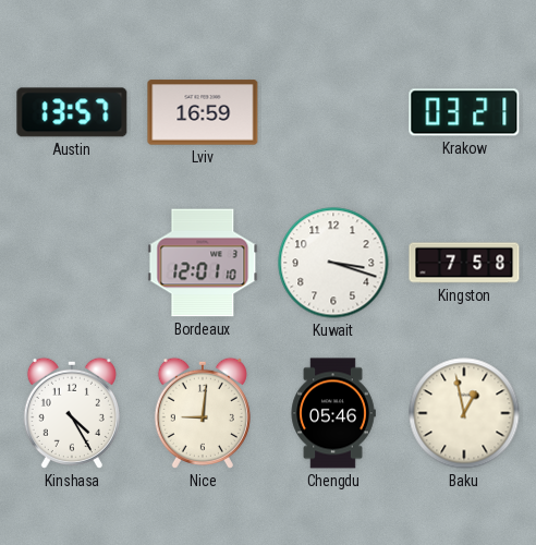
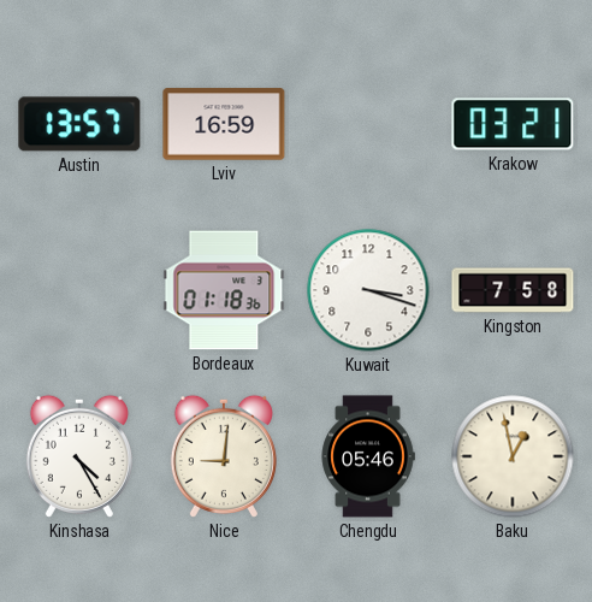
Bordeaux: 12:01 -> 01:18 (224, 290)
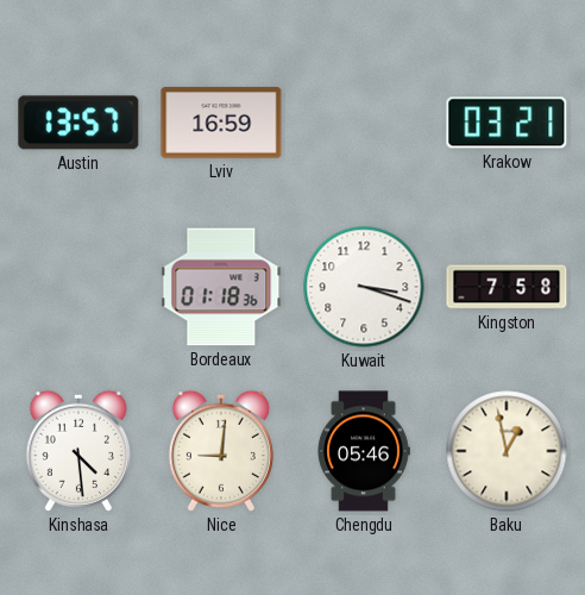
Kinshasa: 4:25 -> 4:29 (78, 451)
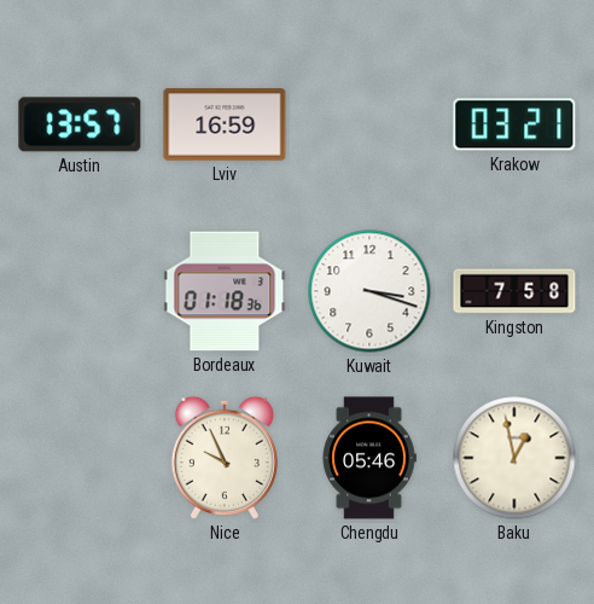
Kinshasa: 4:29 -> none (78, 451)
Nice: 9:01 -> 9:56 (225, 458)
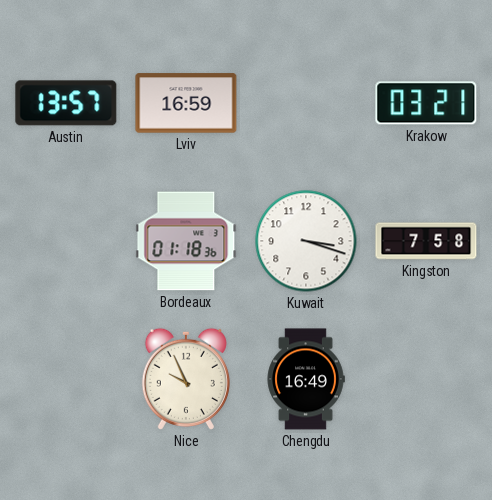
Chengdu: 05:46 -> 16:49 (306, 379)
Baku: 12:58 -> none (514, 458)
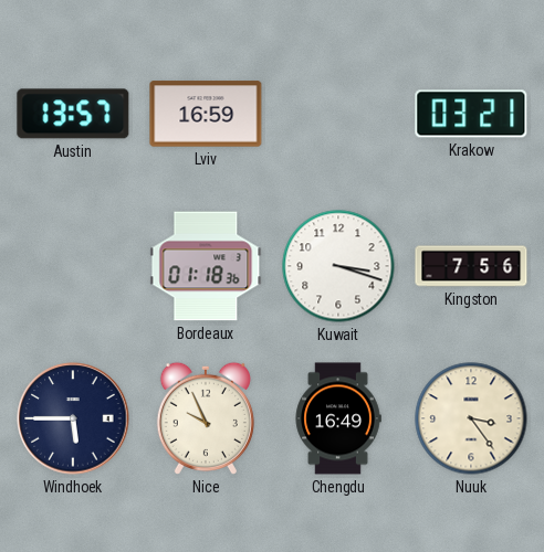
Kingston: 7:58 -> 7:56 (471, 266)
Windhoek: none -> 5:45 (73, 418)
Nuuk: none -> 3:24 (471, 418)
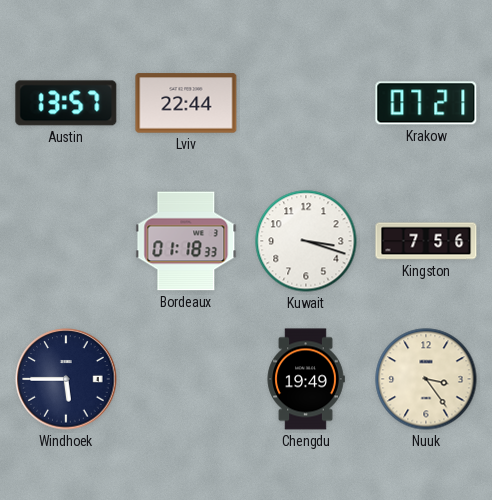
Lviv: 16:59 -> 22:44 (186, 103)
Krakow: 03:21 -> 07:21 (426, 103)
Bordeaux: 01:18:36 -> 01:18:33 (186, 241)
Nice: 9:56 -> none (206, 418)
Chengdu: 16:49 -> 19:49 (306, 379)
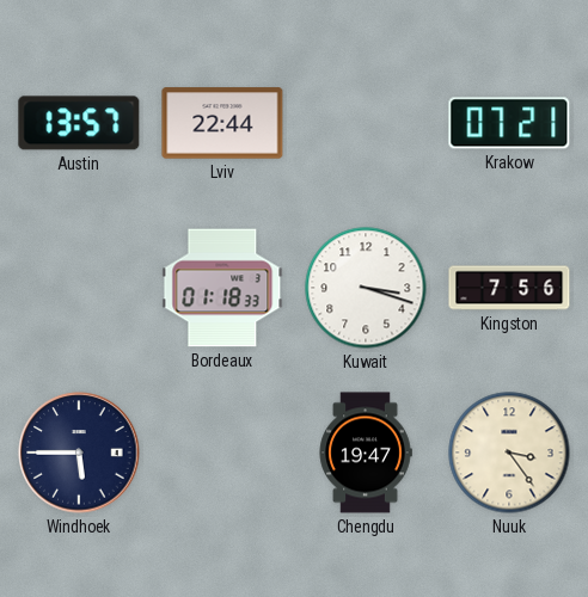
Chengdu: 19:49 -> 19:47 (366, 453)
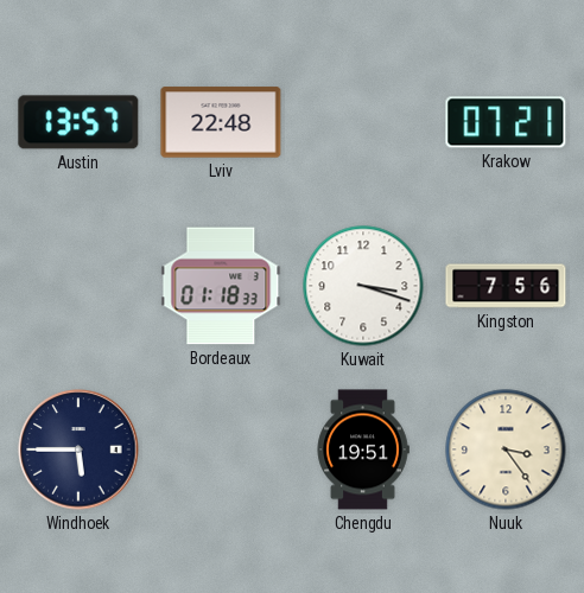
Lviv: 22:44 -> 22:48 (221, 122)
Chengdu: 19:47 -> 19:51 (363, 449)
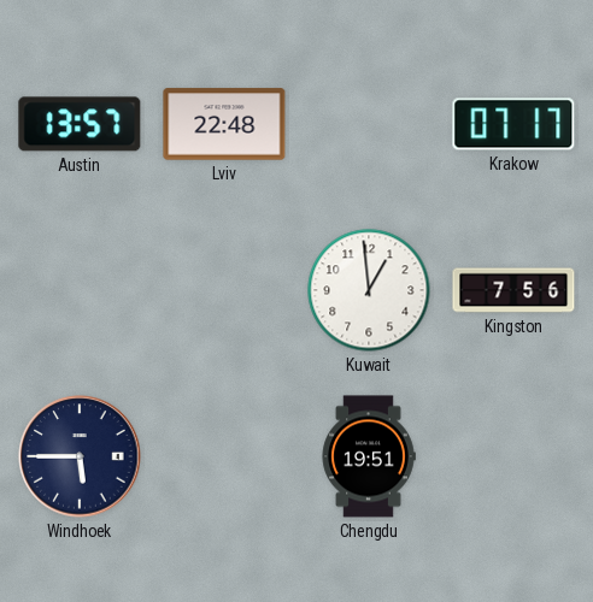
Krakow: 07:21 -> 07:17 (513, 124)
Bordeaux: 01:18 -> none (221, 286)
Kuwait: 3:18 -> 12:59 (369, 290)
Nuuk: 3:24 -> none (506, 449)
